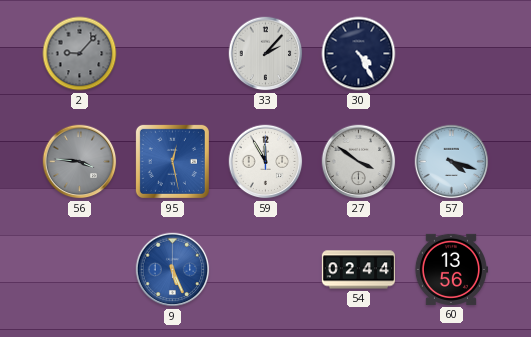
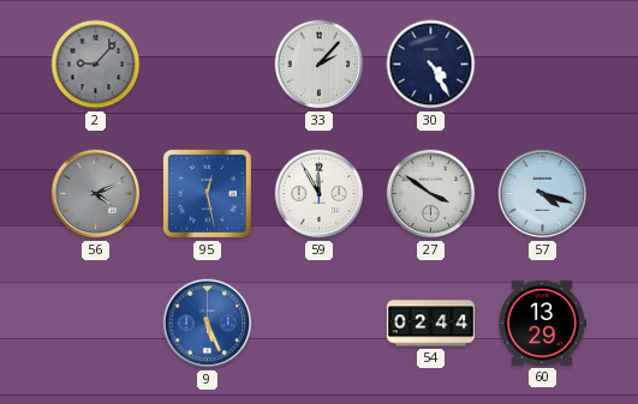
56: 3:46 -> 4:11 (96, 194)
60: 13:56 -> 13:29 (542, 322)
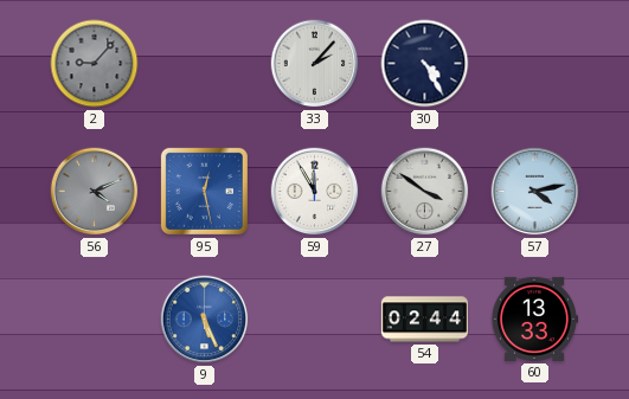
57: 4:18 -> 4:13 (535, 192)
60: 13:29 -> 13:33 (534, 318)
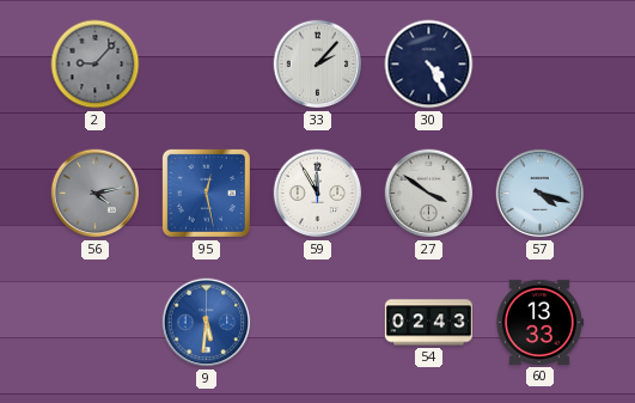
56: 4:11 -> 4:13 (96, 194)
57: 4:13 -> 4:18 (541, 194)
9: 5:26 -> 5:31 (207, 323)
54: 02:44 -> 02:43 (428, 323)
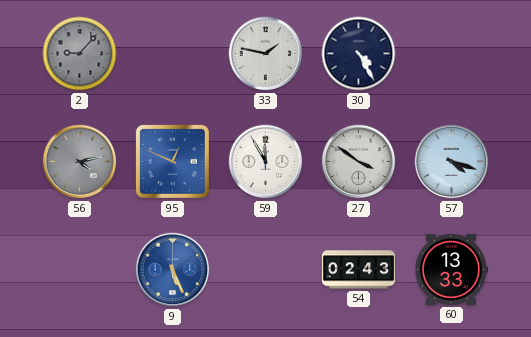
33: 2:07 -> 1:47 (266, 54)
95: 12:28 -> 12:49 (172, 161)
9: 5:31 -> 5:26 (173, 270)
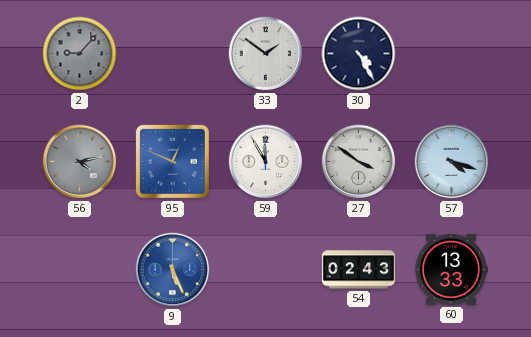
33: 1:47 -> 1:51 (266, 54)
